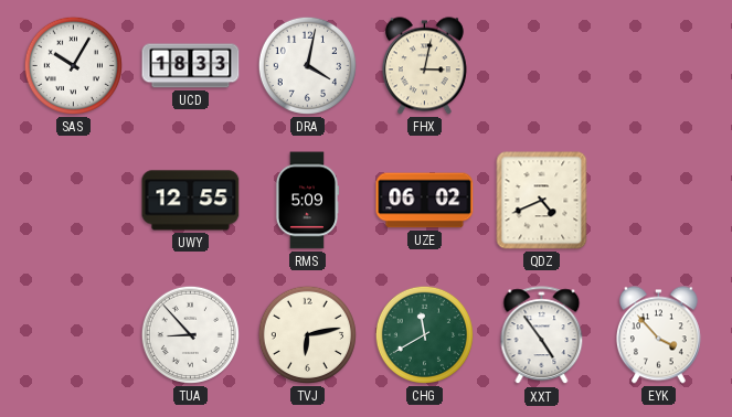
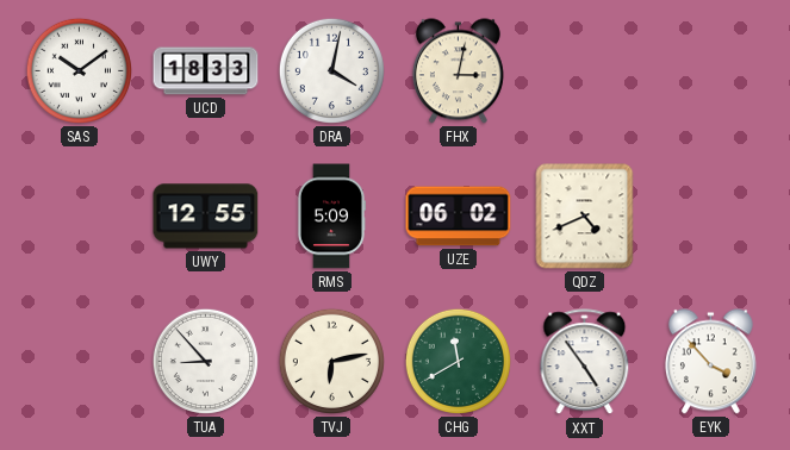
SAS: 10:05 -> 10:09 (79, 70)
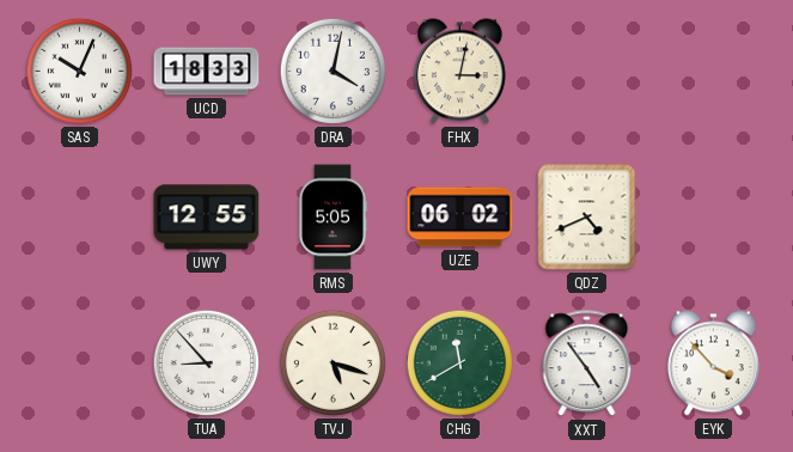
SAS: 10:09 -> 10:04 (79, 71)
RMS: 5:09 -> 5:05 (333, 218)
TVJ: 6:13 -> 5:18 (333, 362)
